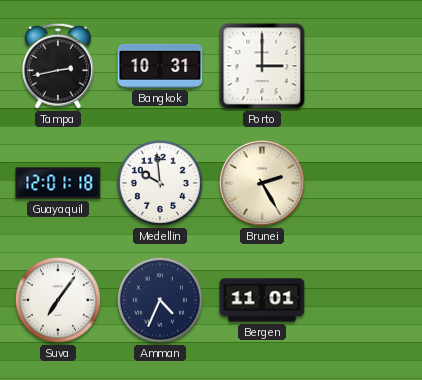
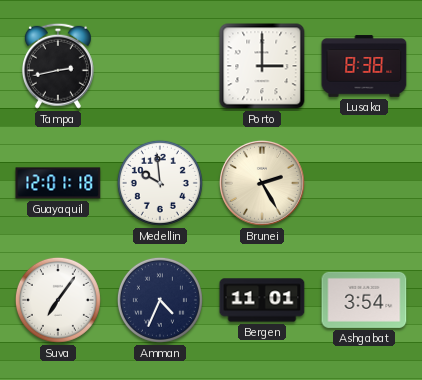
Bangkok: 10:31 -> none (160, 66)
Lusaka: none -> 8:38 (364, 66)
Ashgabat: none -> 3:54 (364, 300)
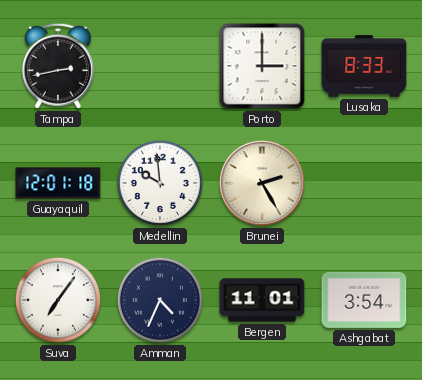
Lusaka: 8:38 -> 8:33 (364, 66)
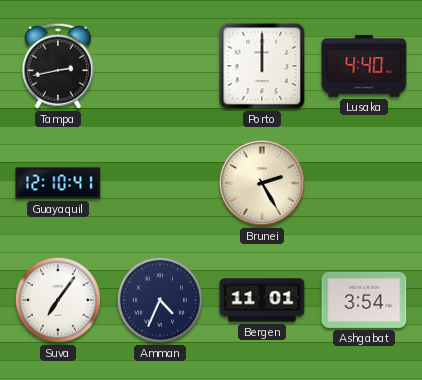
Porto: 3:00 -> 12:00 (262, 66)
Lusaka: 8:33 -> 4:40 (364, 66)
Guayaquil: 12:01 -> 12:10 (58, 183)
Medellin: 9:59 -> none (160, 183)
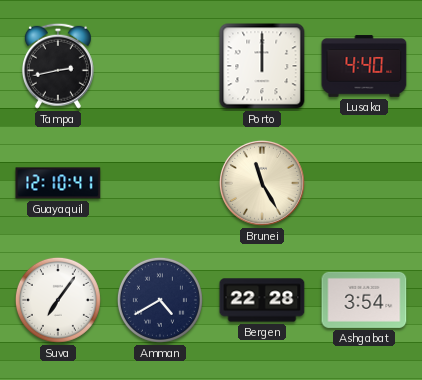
Brunei: 2:25 -> 11:25 (262, 183)
Amman: 4:34 -> 4:40 (160, 300)
Bergen: 11:01 -> 22:28 (262, 300)
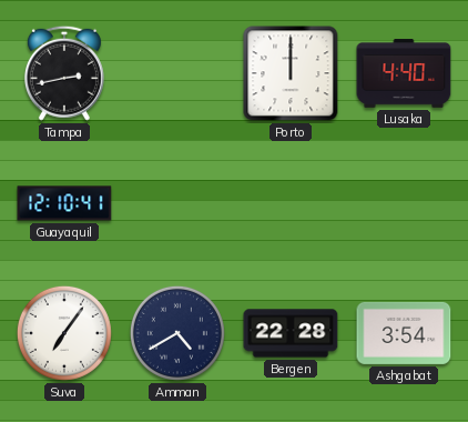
Brunei: 11:25 -> none (262, 183)
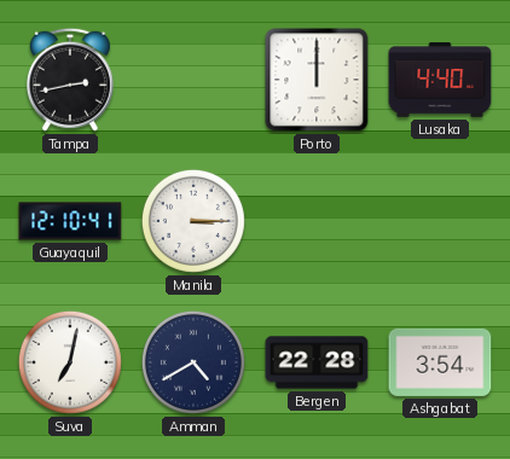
Manila: none -> 3:15 (193, 221)
Suva: 7:06 -> 7:02 (70, 362)
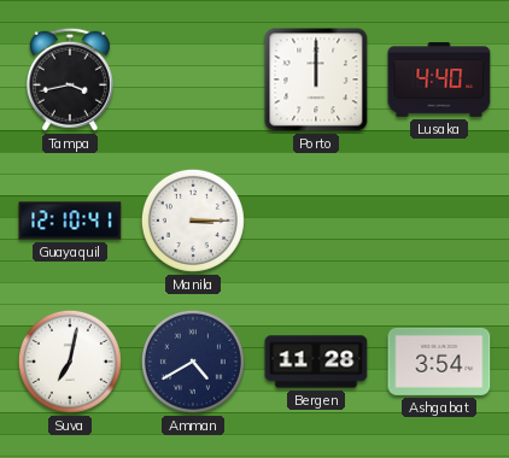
Tampa: 2:43 -> 3:43 (70, 80)
Bergen: 22:28 -> 11:28 (316, 362)
